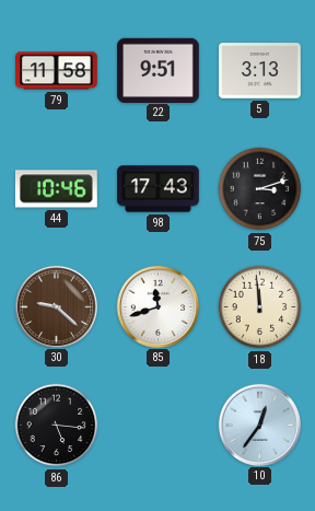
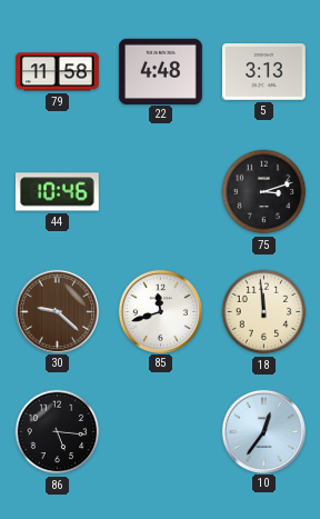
22: 9:51 -> 4:48 (161, 71)
98: 17:43 -> none (159, 189)
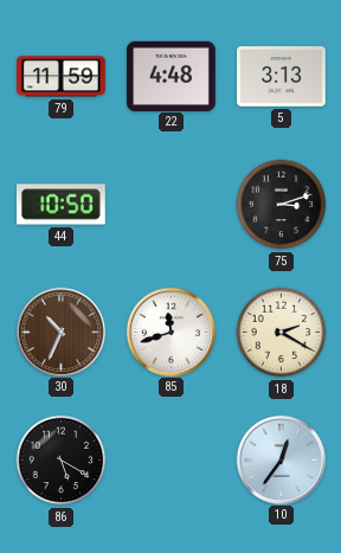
79: 11:58 -> 11:59 (62, 77)
44: 10:46 -> 10:50 (60, 205)
30: 9:22 -> 10:34 (60, 332)
18: 11:59 -> 2:20 (282, 333)
86: 5:16 -> 5:20 (62, 461)
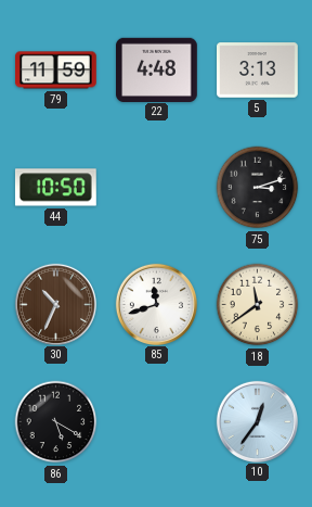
18: 2:20 -> 11:39 (258, 305)
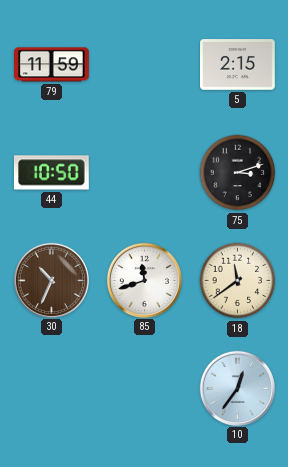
22: 4:48 -> none (157, 69)
5: 3:13 -> 2:15 (238, 65)
86: 5:20 -> none (56, 422)
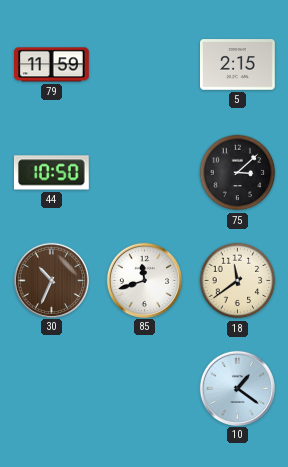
75: 3:12 -> 3:08 (238, 173)
10: 12:36 -> 1:21 (237, 388)
